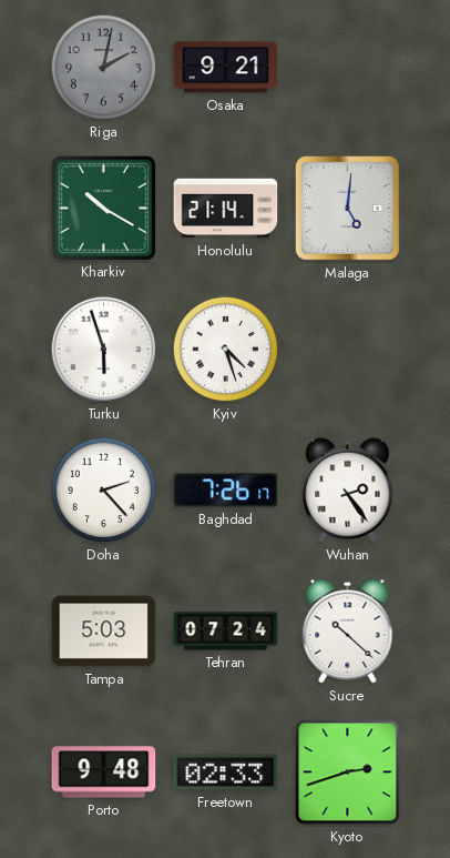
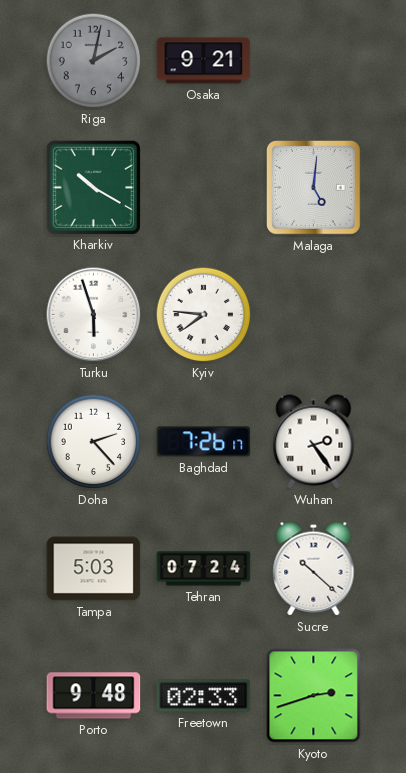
Honolulu: 21:14 -> none (226, 209)
Kyiv: 4:27 -> 7:46 (204, 315)
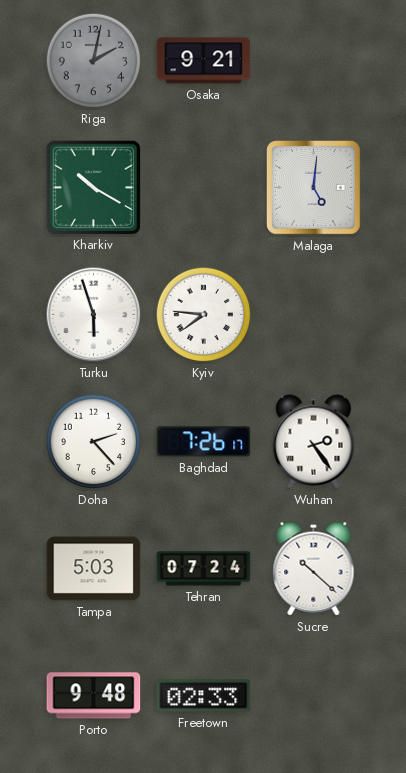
Kyoto: 2:42 -> none (314, 696)
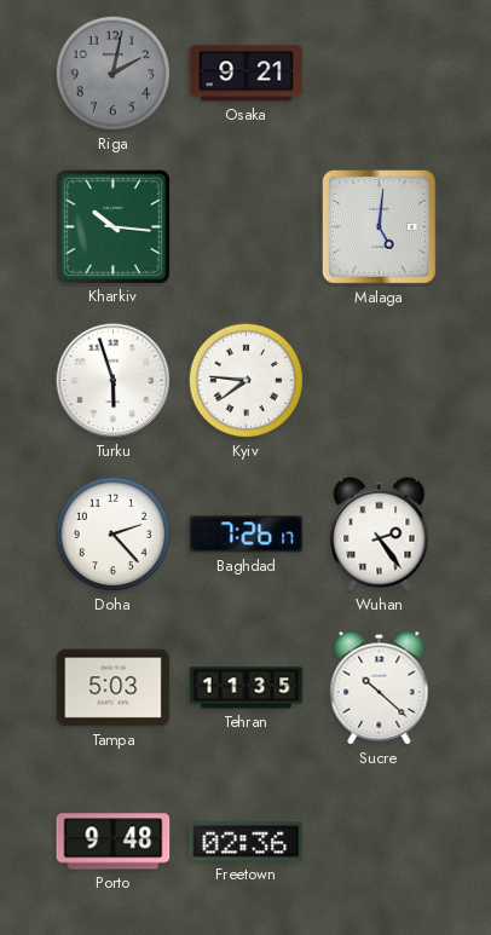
Kharkiv: 10:20 -> 10:16 (112, 226)
Tehran: 07:24 -> 11:35 (247, 688)
Freetown: 02:33 -> 02:36 (247, 842)
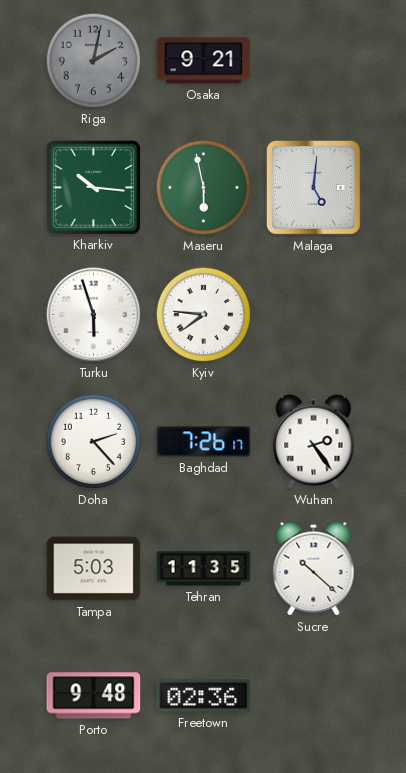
Maseru: none -> 5:58 (204, 188)
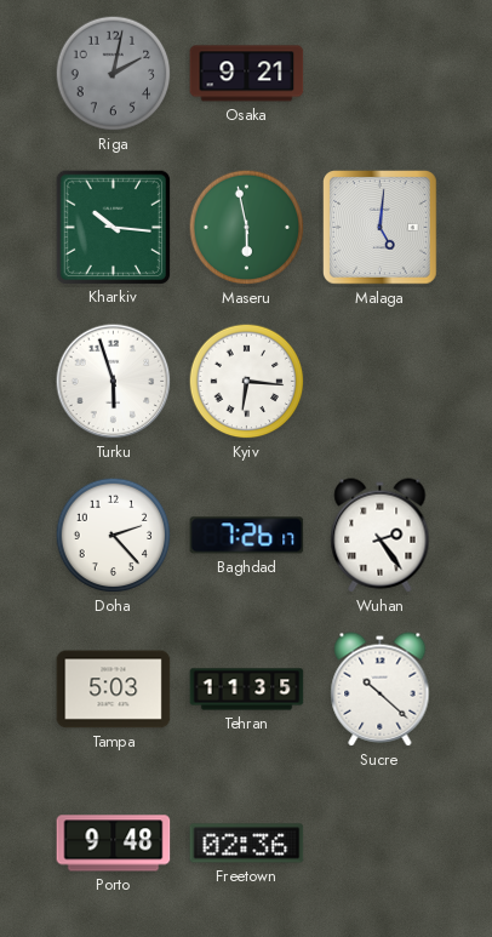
Kyiv: 7:46 -> 6:16 (247, 382)
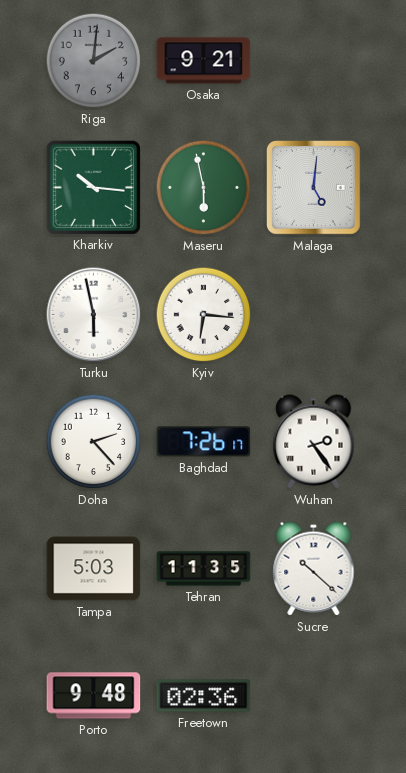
Riga: 2:02 -> 2:01 (94, 61)
Turku: 5:57 -> 5:58 (94, 315)
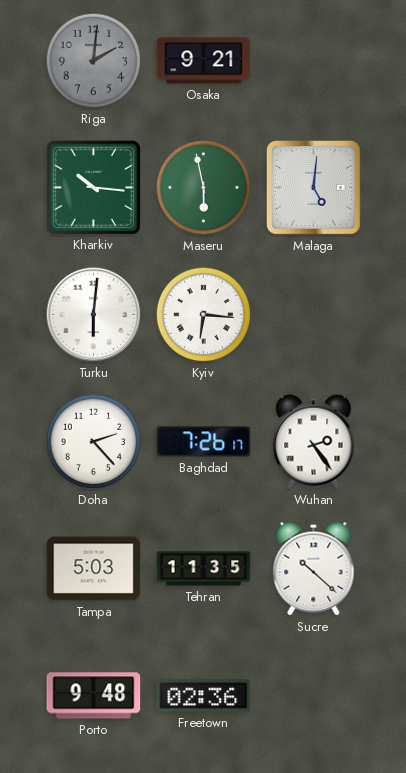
Turku: 5:58 -> 6:01 (94, 315)
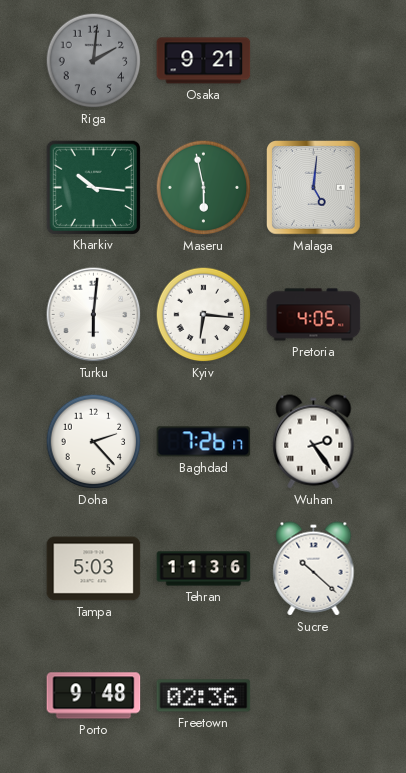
Pretoria: none -> 4:05 (314, 315)
Tehran: 11:35 -> 11:36 (204, 569)
